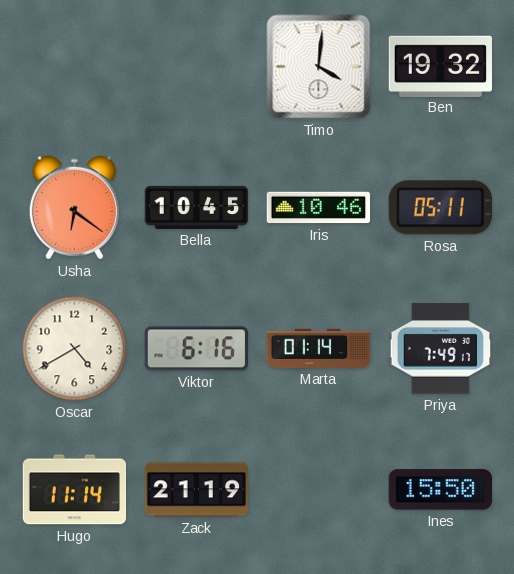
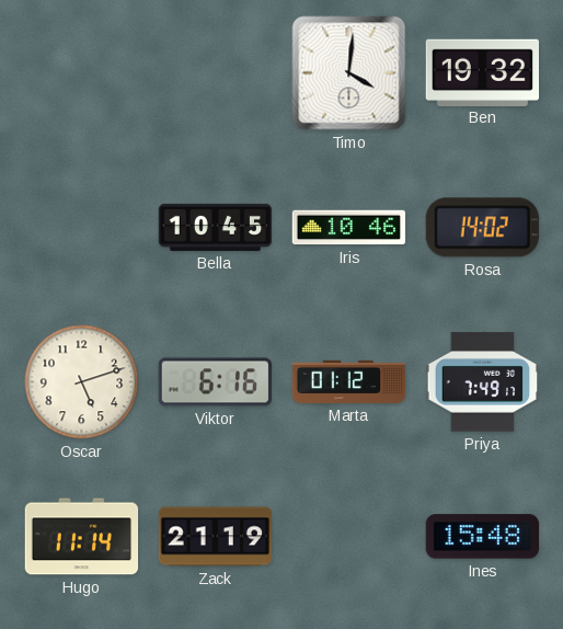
Usha: 6:21 -> none (74, 208)
Rosa: 05:11 -> 14:02 (482, 228)
Oscar: 4:40 -> 5:12 (82, 382)
Marta: 01:14 -> 01:12 (349, 381)
Ines: 15:50 -> 15:48 (482, 537)
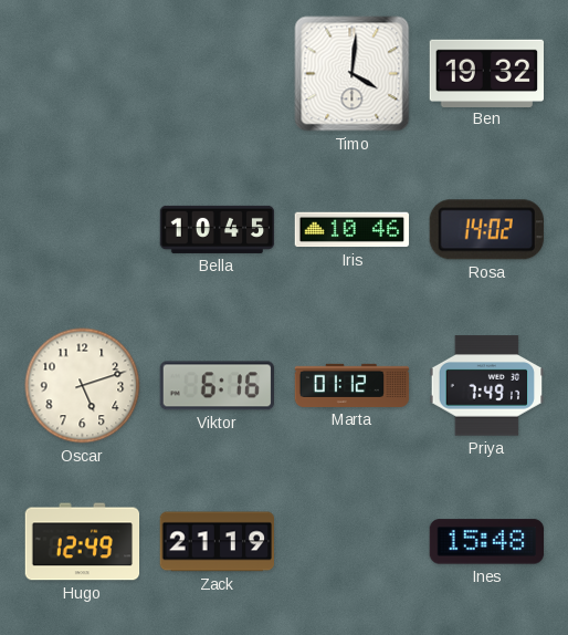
Hugo: 11:14 -> 12:49 (83, 542)
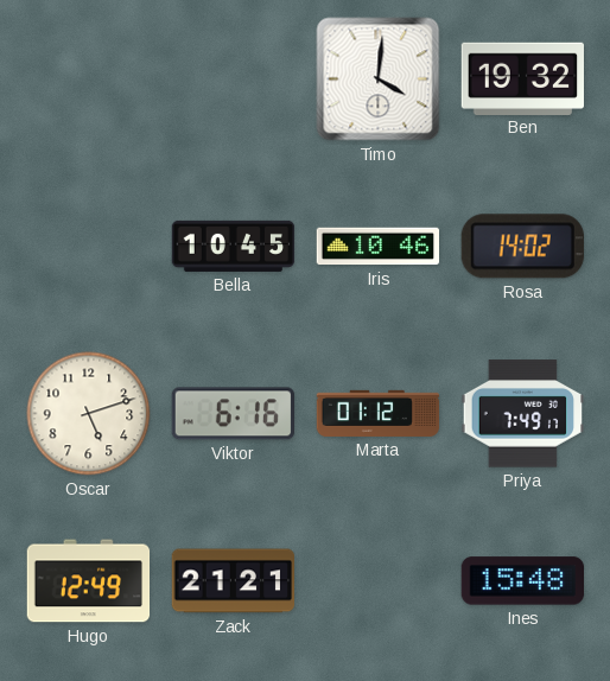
Zack: 21:19 -> 21:21 (233, 581)
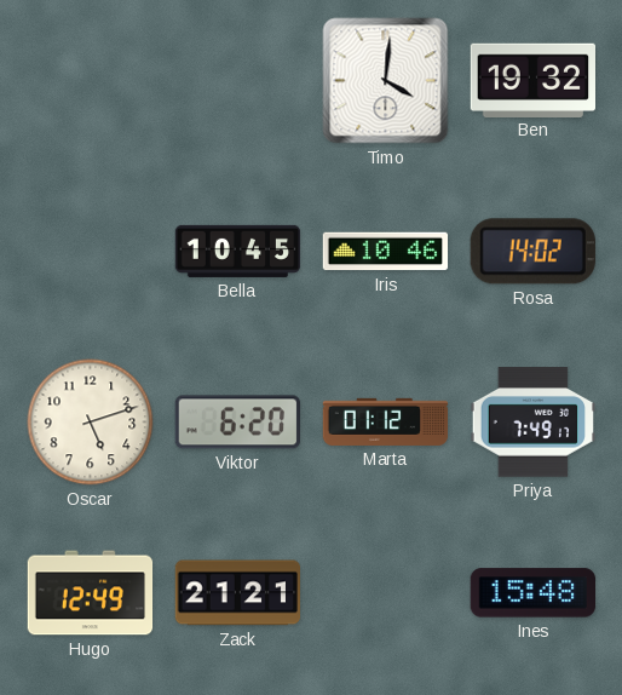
Viktor: 6:16 -> 6:20 (237, 423)
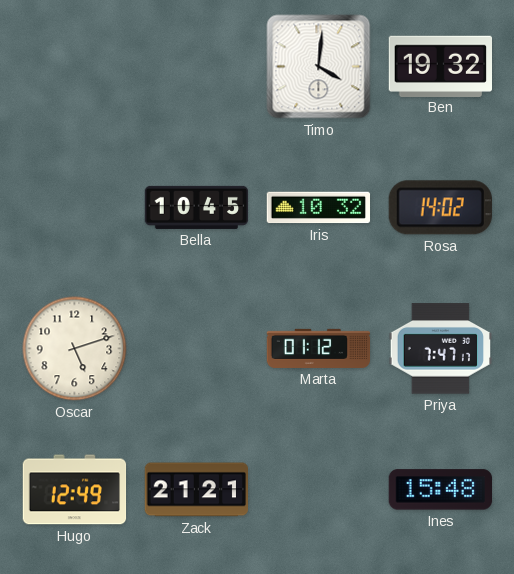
Iris: 10:46 -> 10:32 (319, 208)
Viktor: 6:20 -> none (237, 423)
Priya: 7:49 -> 7:47 (440, 349)
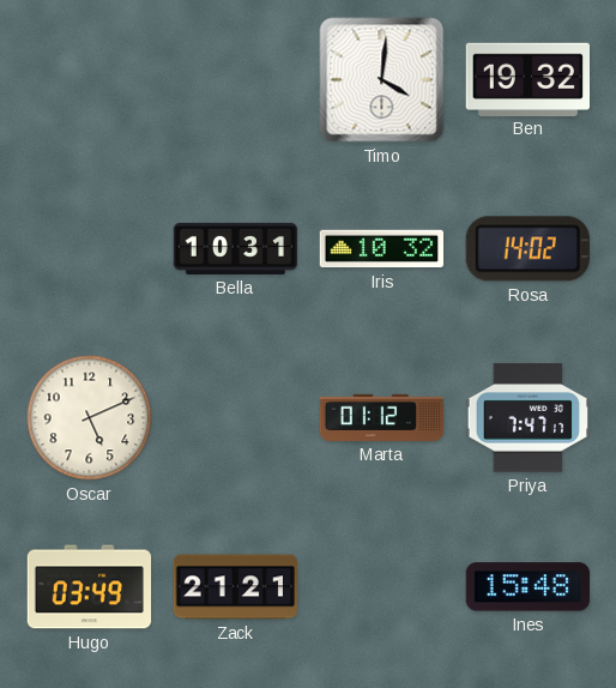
Bella: 10:45 -> 10:31 (236, 248)
Oscar: 5:12 -> 5:11 (90, 418)
Hugo: 12:49 -> 03:49 (90, 587)
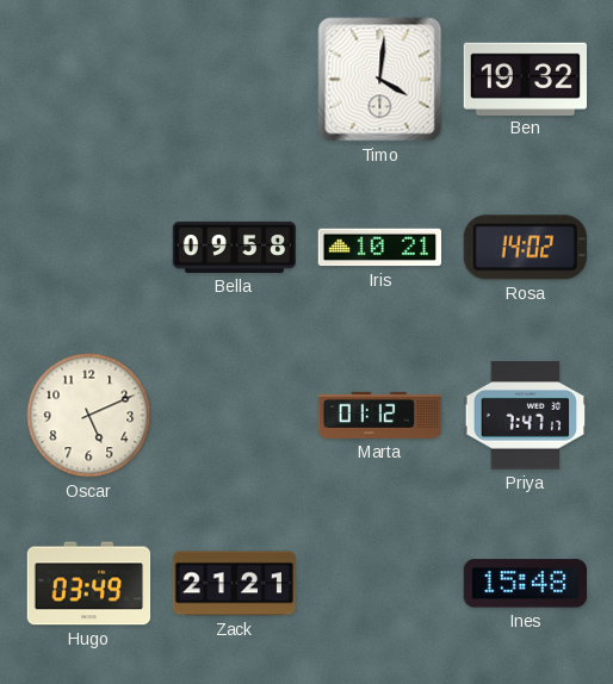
Bella: 10:31 -> 09:58 (235, 247)
Iris: 10:32 -> 10:21 (380, 248)
